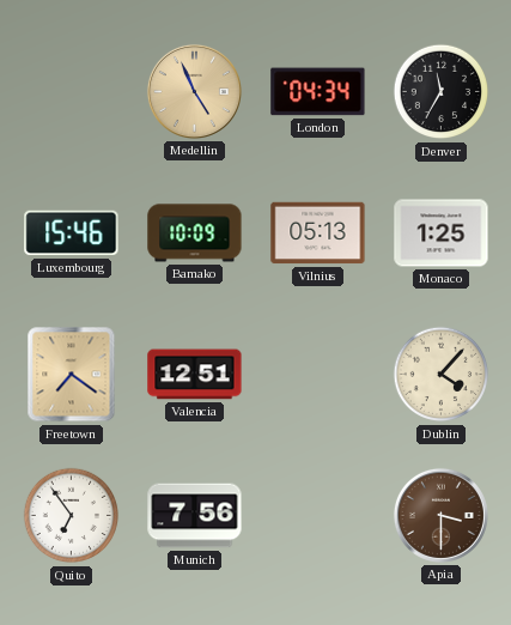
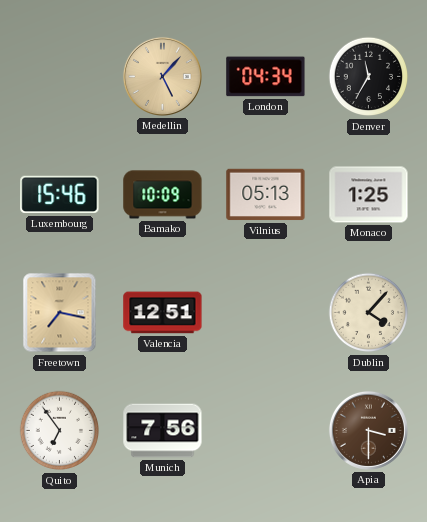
Medellin: 4:56 -> 5:07 (162, 76)
Freetown: 7:21 -> 7:17 (60, 313)
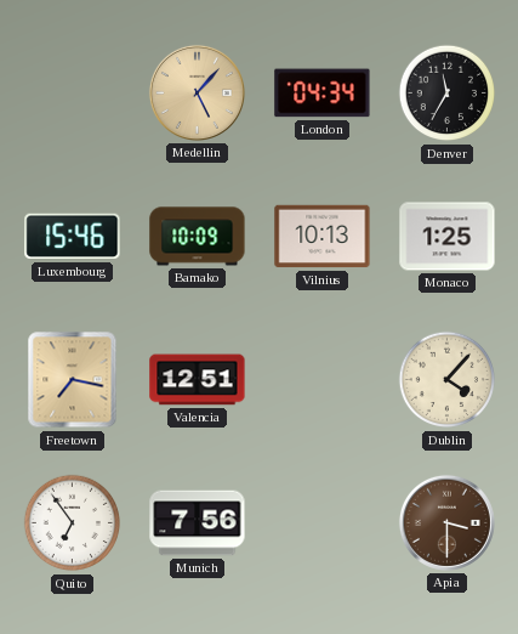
Vilnius: 05:13 -> 10:13 (323, 237)
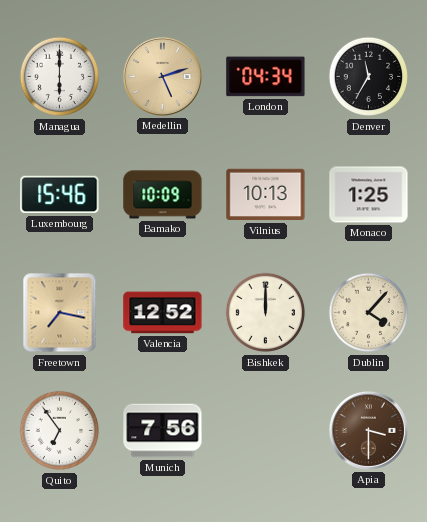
Managua: none -> 6:00 (60, 77)
Medellin: 5:07 -> 5:12 (162, 76)
Valencia: 12:51 -> 12:52 (163, 313)
Bishkek: none -> 12:00 (266, 313)
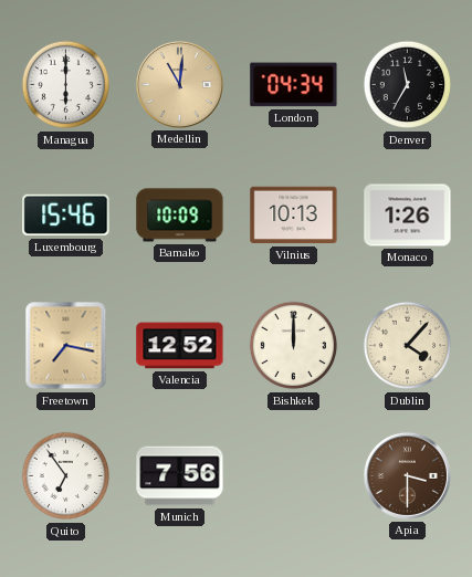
Medellin: 5:12 -> 11:01 (179, 84)
Monaco: 1:25 -> 1:26 (408, 216)
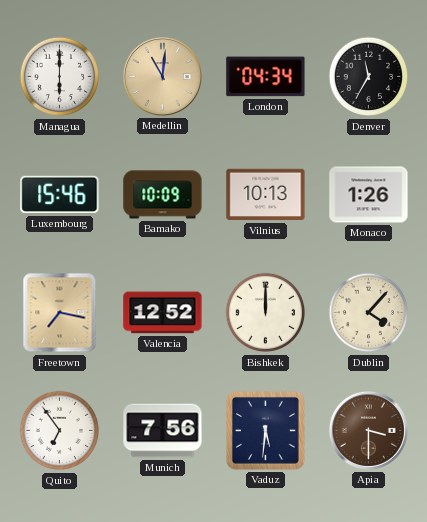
Vaduz: none -> 5:31 (265, 430)
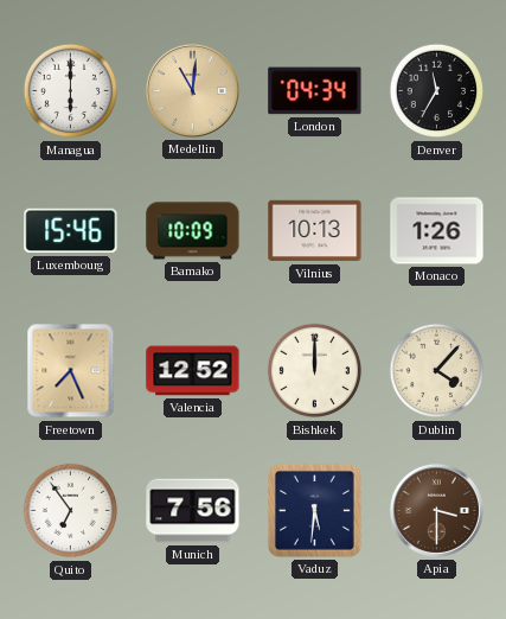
Freetown: 7:17 -> 7:26 (71, 371)
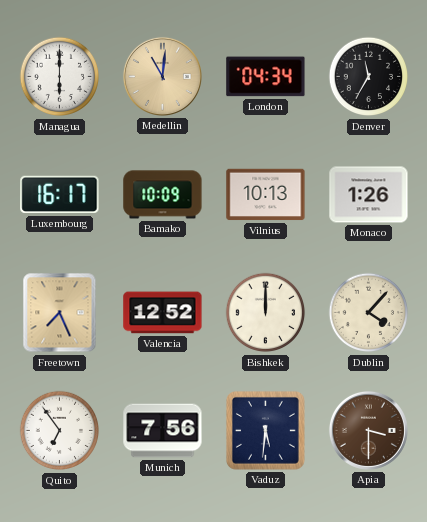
Luxembourg: 15:46 -> 16:17 (60, 195)
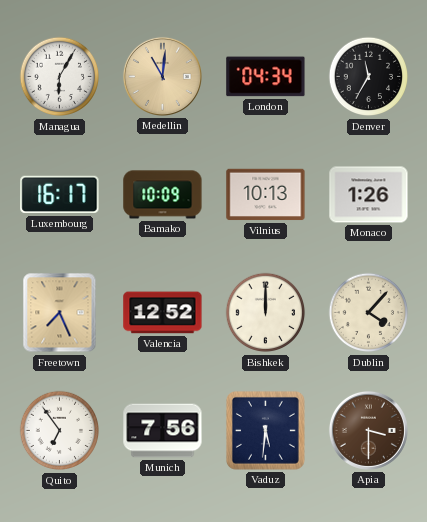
Managua: 6:00 -> 6:05 (60, 77)
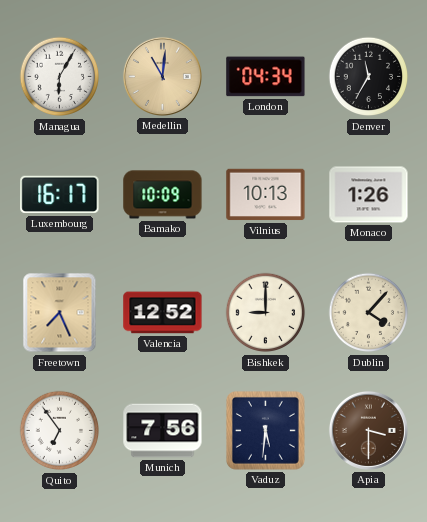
Bishkek: 12:00 -> 9:00 (266, 313)
